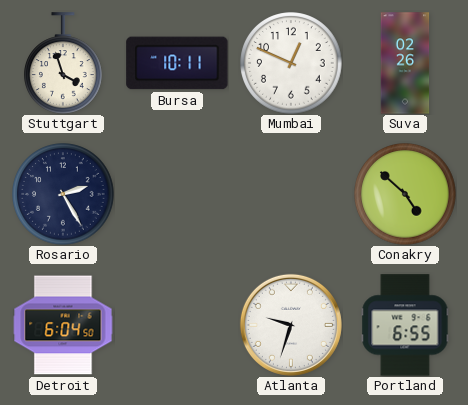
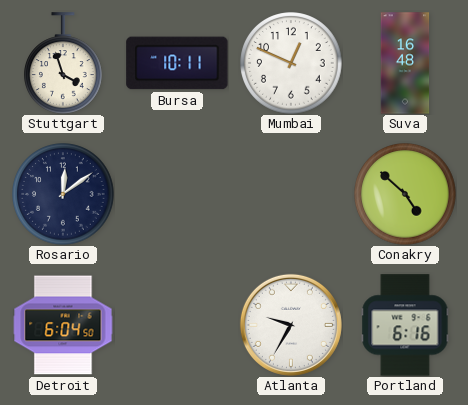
Suva: 02:26 -> 16:48 (405, 63)
Rosario: 2:25 -> 12:09 (63, 194)
Atlanta: 9:33 -> 9:35 (291, 325)
Portland: 6:55 -> 6:16 (405, 325)
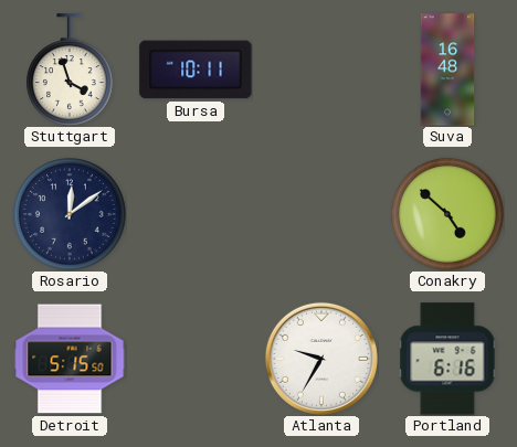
Mumbai: 12:49 -> none (291, 63)
Detroit: 6:04 -> 5:15 (70, 359)
